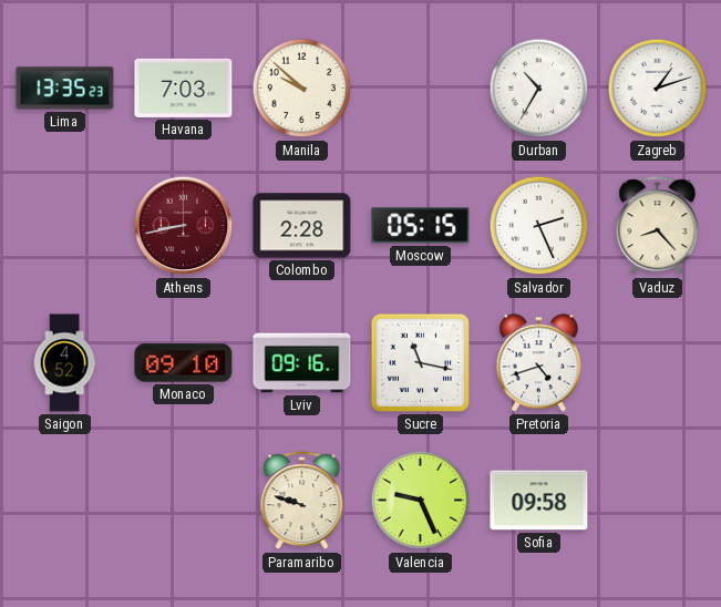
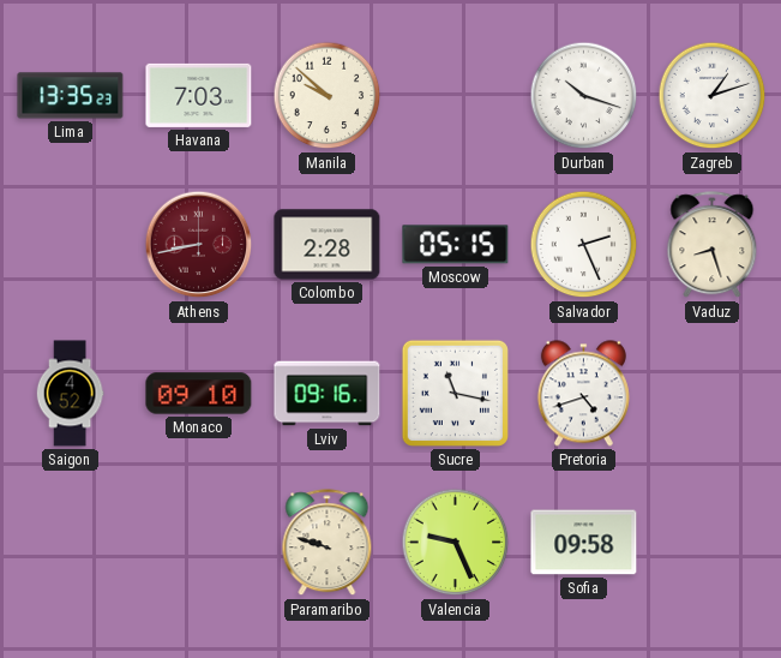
Durban: 10:35 -> 10:18 (584, 96)
Vaduz: 8:23 -> 8:27 (713, 245)
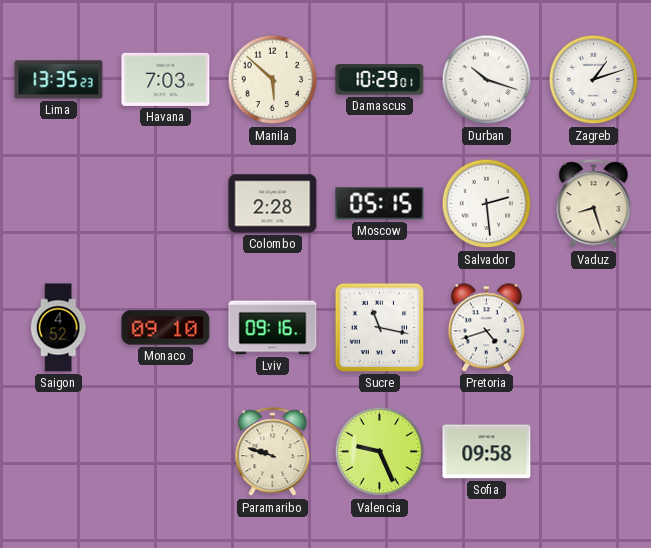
Manila: 9:52 -> 5:52 (273, 80)
Damascus: none -> 10:29 (380, 80)
Athens: 8:43 -> none (199, 245)
Salvador: 2:26 -> 2:29 (487, 204)
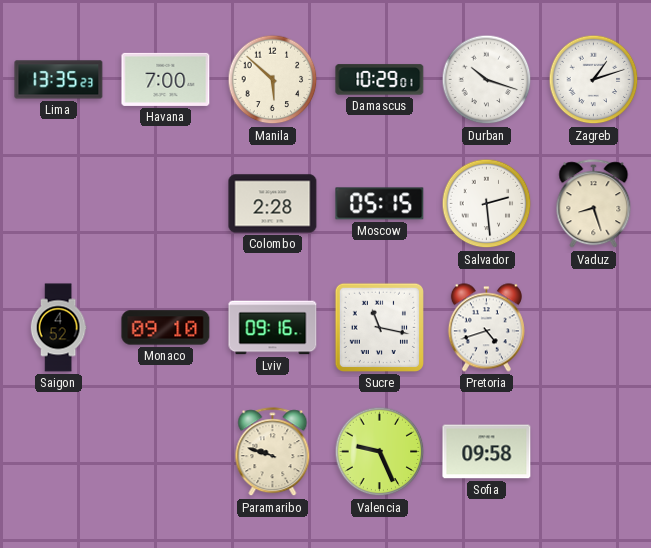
Havana: 7:03 -> 7:00 (166, 79)
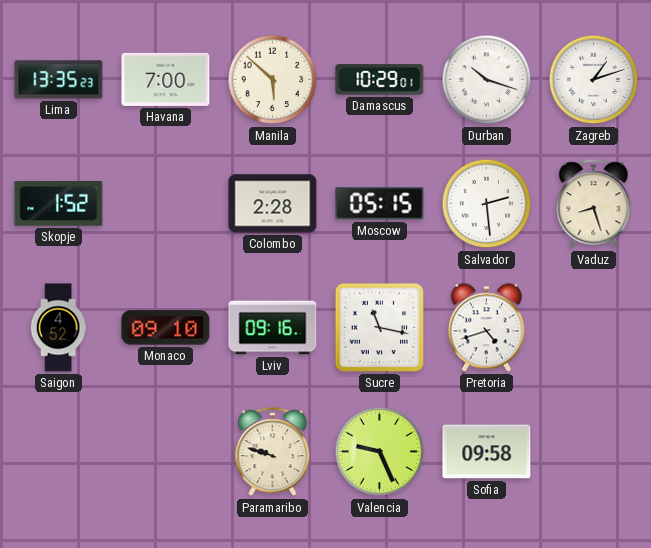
Skopje: none -> 1:52 (59, 203)
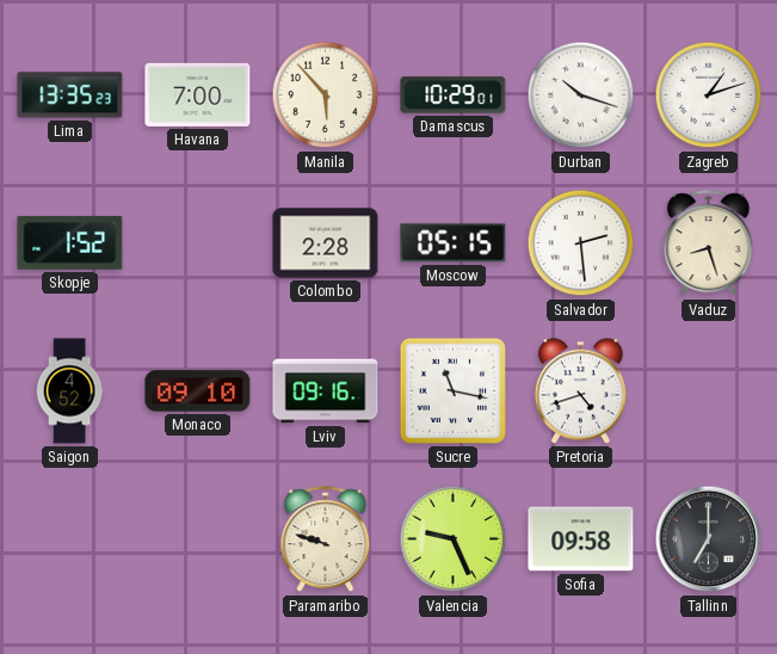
Manila: 5:52 -> 5:53 (326, 95)
Tallinn: none -> 7:00 (709, 539)
